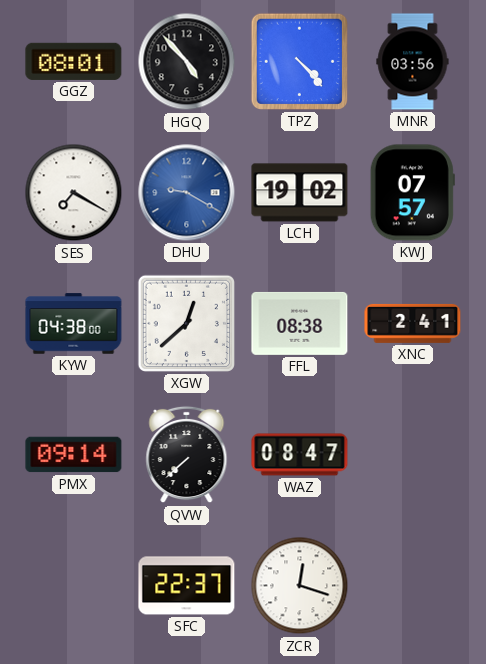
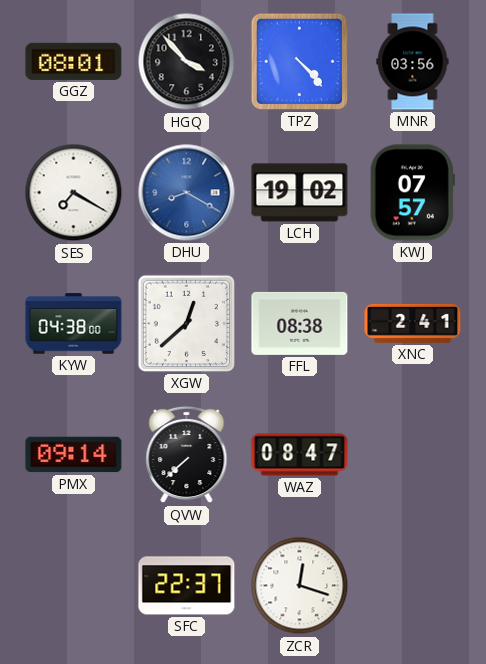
HGQ: 4:53 -> 3:53 (187, 62)
DHU: 9:20 -> 8:20 (187, 193)
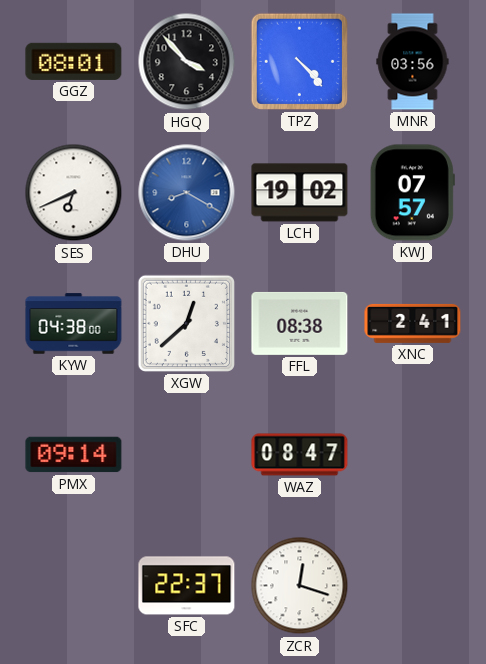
SES: 7:20 -> 6:41 (74, 193)
QVW: 7:38 -> none (187, 455)
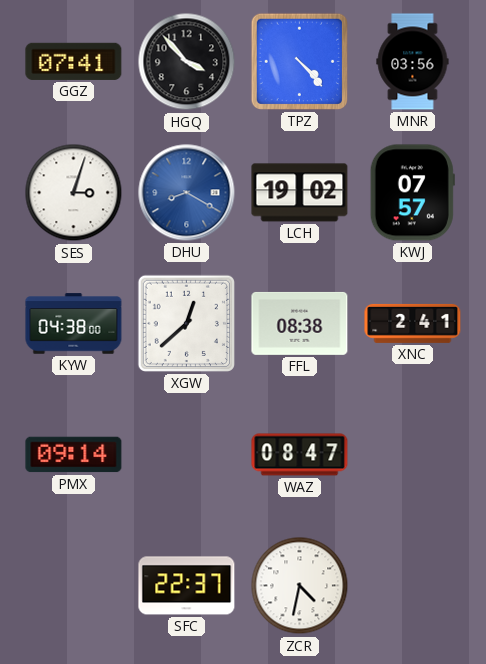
GGZ: 08:01 -> 07:41 (74, 61)
SES: 6:41 -> 3:03 (74, 193)
ZCR: 12:18 -> 4:32 (300, 586)
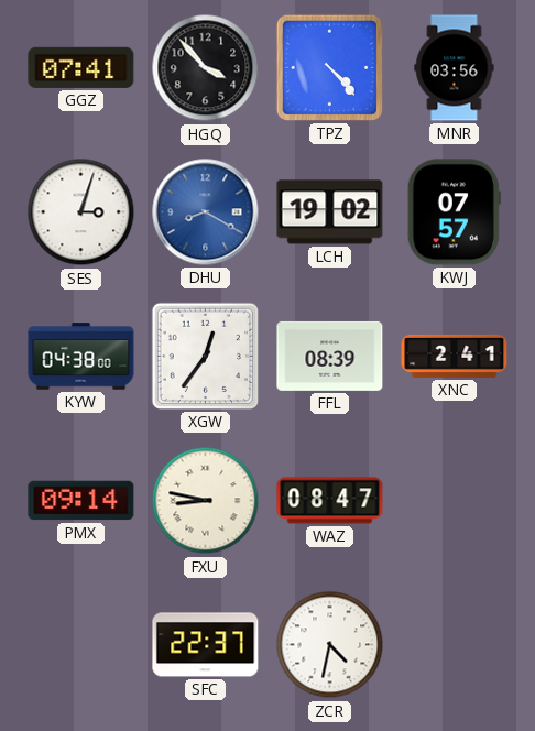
XGW: 12:38 -> 12:36 (205, 356)
FFL: 08:38 -> 08:39 (330, 356)
FXU: none -> 8:47 (206, 501)
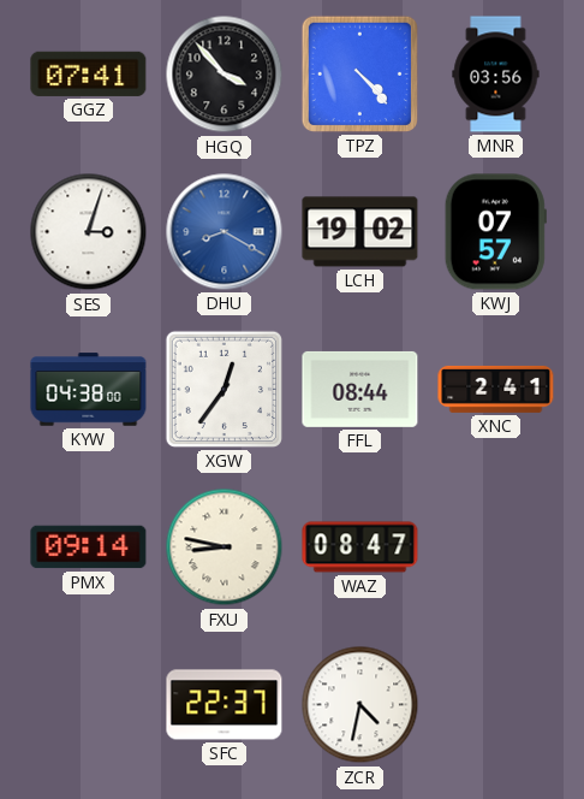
FFL: 08:39 -> 08:44 (360, 389)
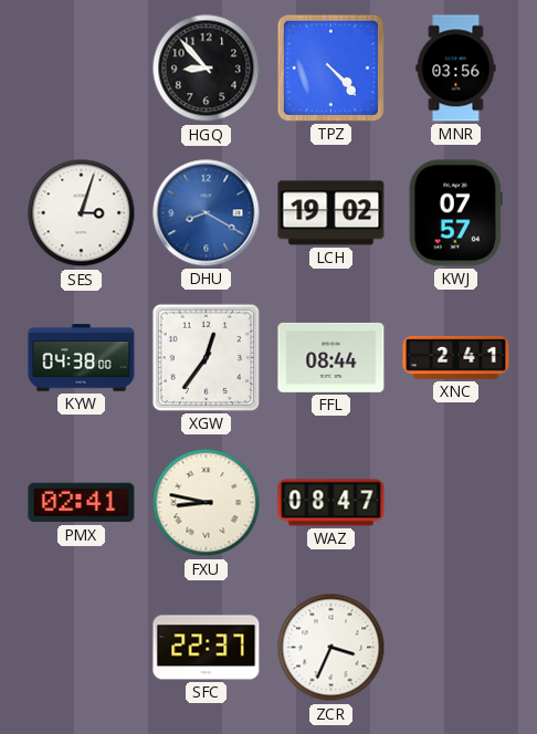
GGZ: 07:41 -> none (89, 73)
HGQ: 3:53 -> 8:53 (207, 69)
PMX: 09:14 -> 02:41 (82, 503)
ZCR: 4:32 -> 3:34 (331, 648)
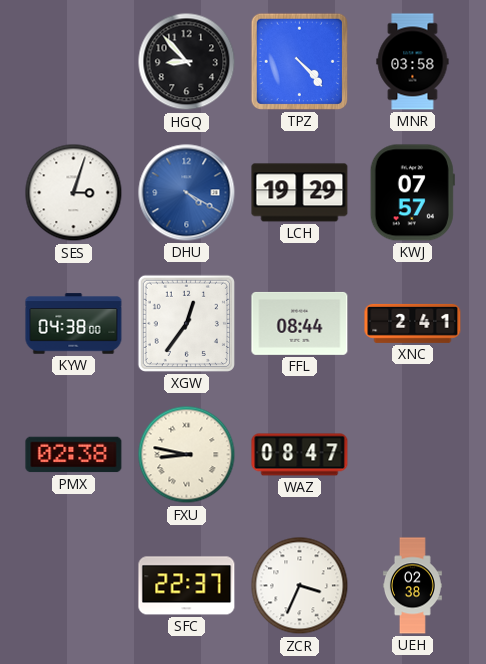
MNR: 03:56 -> 03:58 (413, 62)
DHU: 8:20 -> 4:20 (187, 193)
LCH: 19:02 -> 19:29 (300, 193)
PMX: 02:41 -> 02:38 (74, 455)
UEH: none -> 02:38 (412, 586)
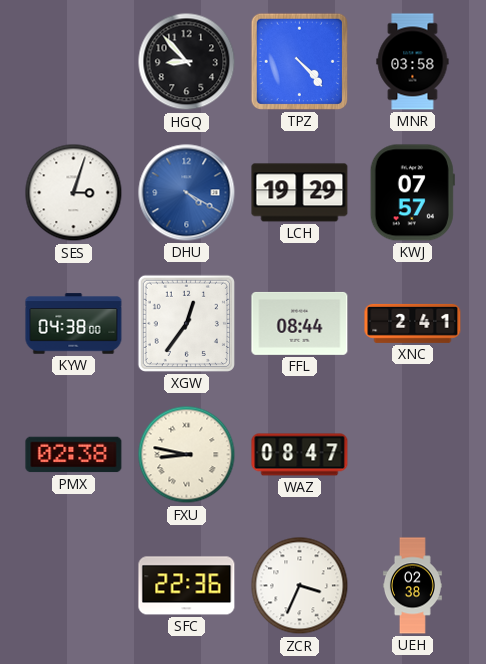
SFC: 22:37 -> 22:36 (187, 586)
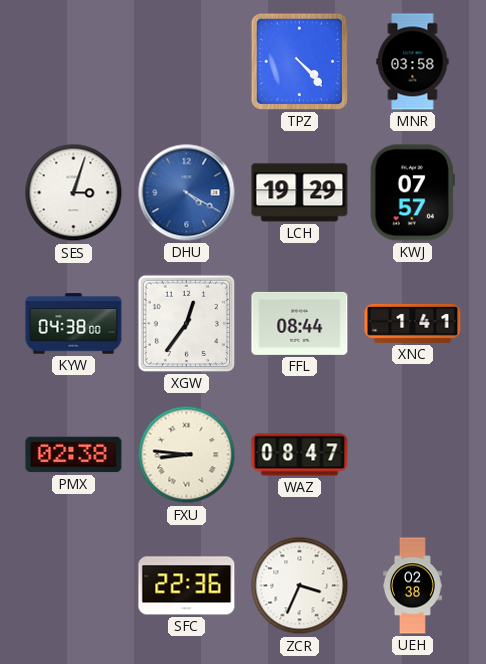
HGQ: 8:53 -> none (187, 62)
XNC: 2:41 -> 1:41 (413, 323)
FXU: 8:47 -> 8:46 (187, 455)
